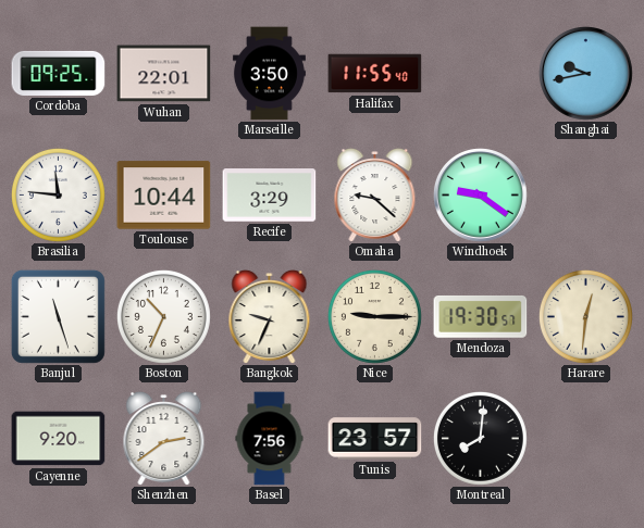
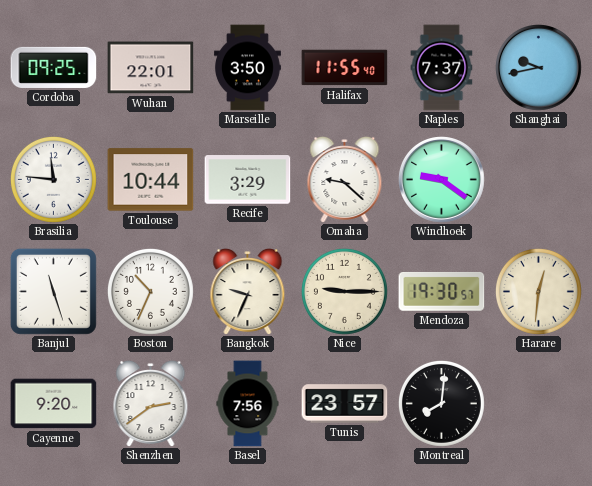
Naples: none -> 7:37 (442, 68)
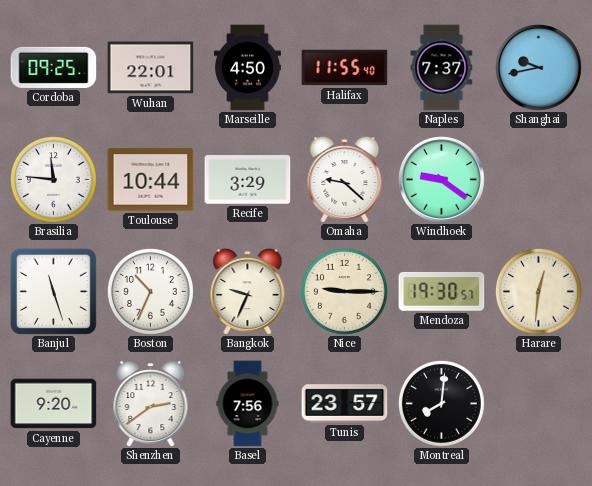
Marseille: 3:50 -> 4:50 (247, 68)
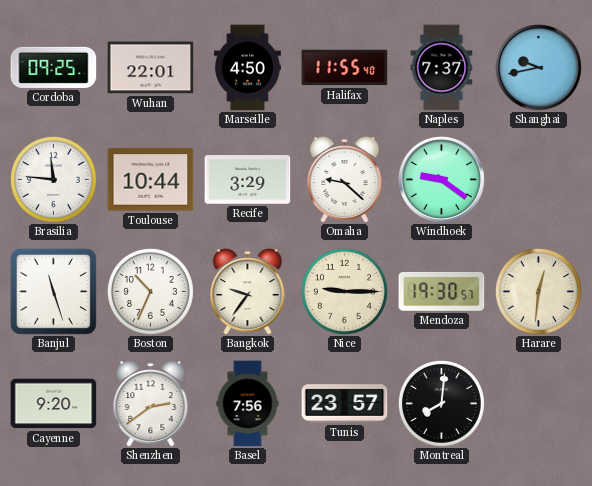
Bangkok: 9:34 -> 9:36 (248, 291)
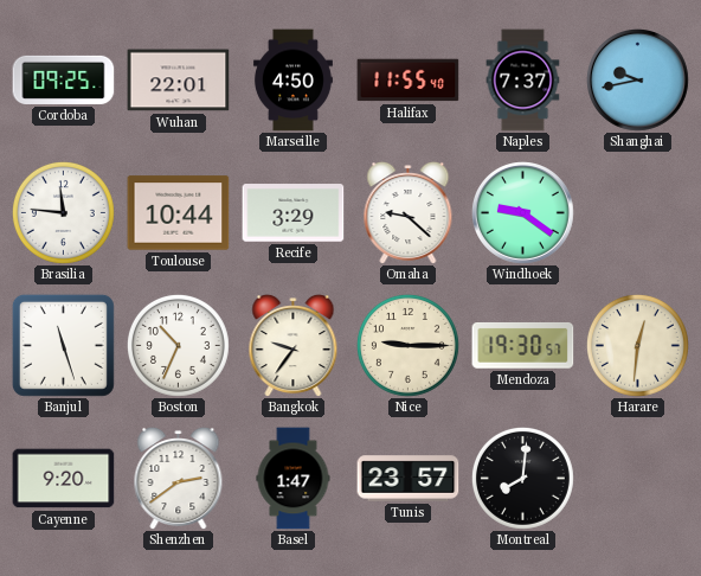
Basel: 7:56 -> 1:47 (294, 479)
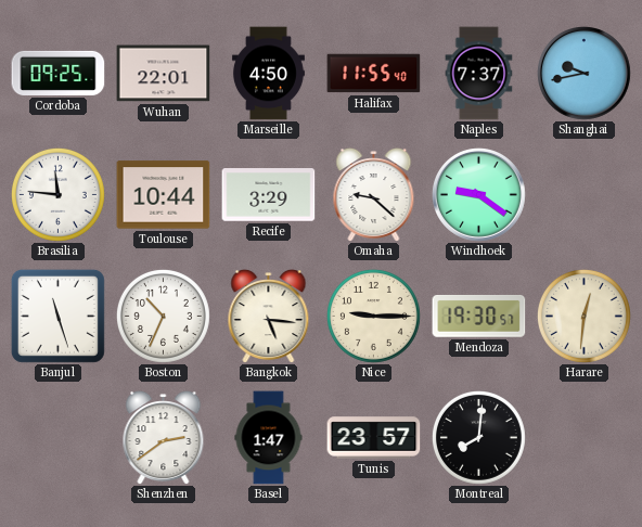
Bangkok: 9:36 -> 5:16 (269, 316)
Cayenne: 9:20 -> none (64, 479)
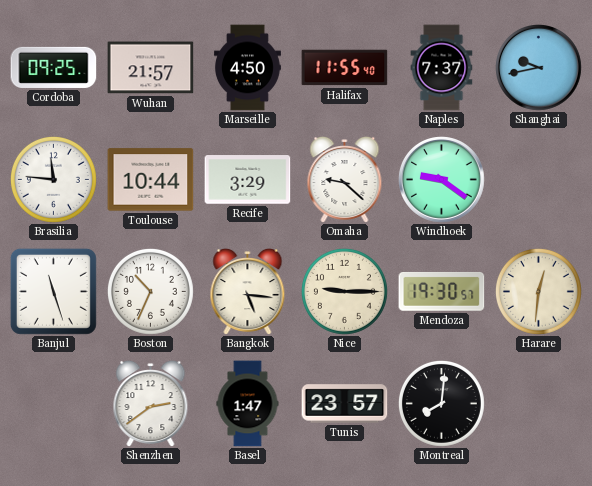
Wuhan: 22:01 -> 21:57 (151, 68)
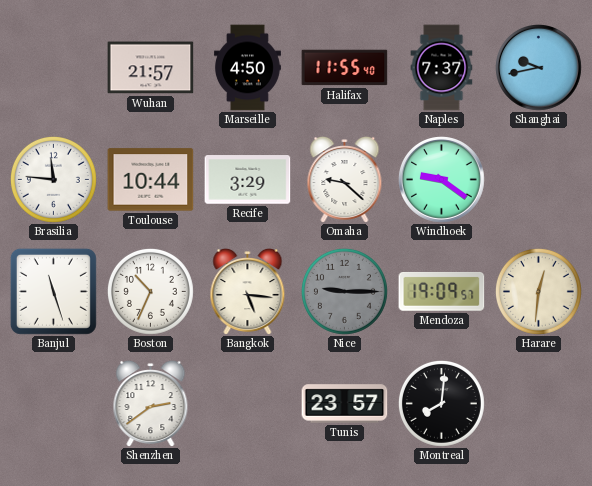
Cordoba: 09:25 -> none (54, 67)
Nice dial: cream -> grey (344, 291)
Mendoza: 19:30 -> 19:09 (442, 292)
Basel: 1:47 -> none (248, 404)
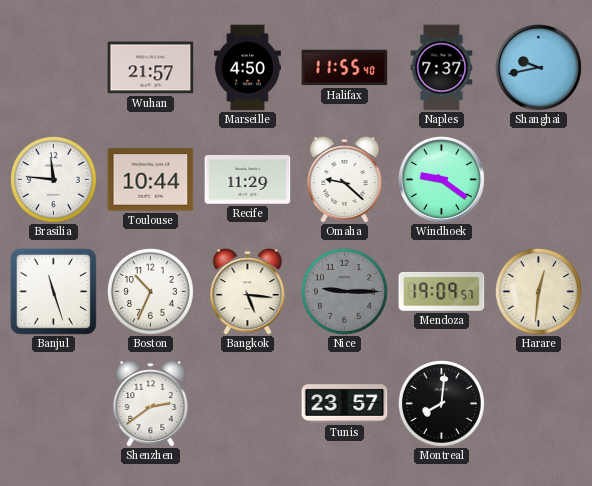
Recife: 3:29 -> 11:29 (248, 180)
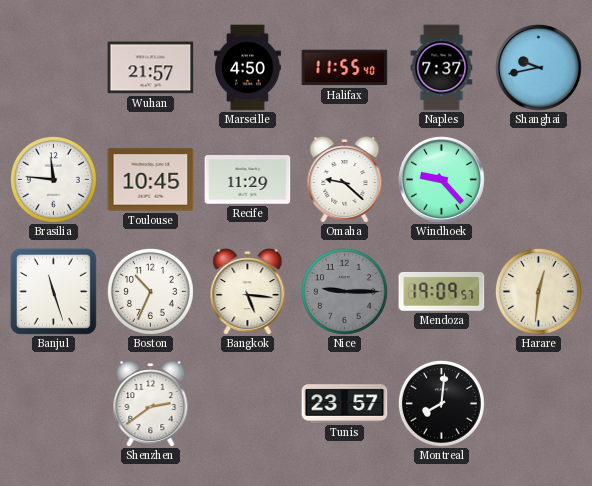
Toulouse: 10:44 -> 10:45 (151, 180)
Windhoek: 9:21 -> 9:23 (442, 180)
